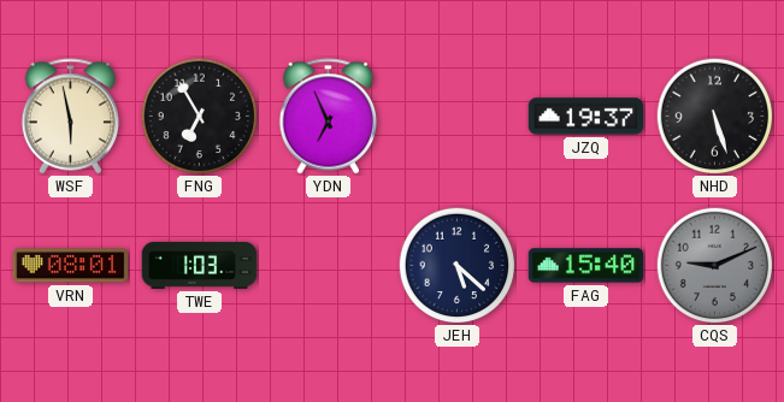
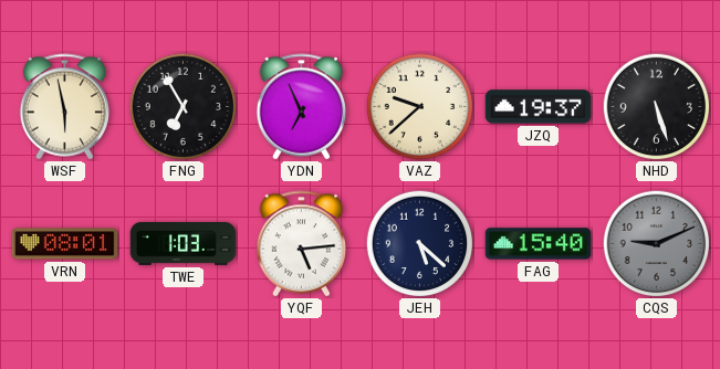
VAZ: none -> 9:38 (419, 106)
YQF: none -> 5:14 (302, 244)
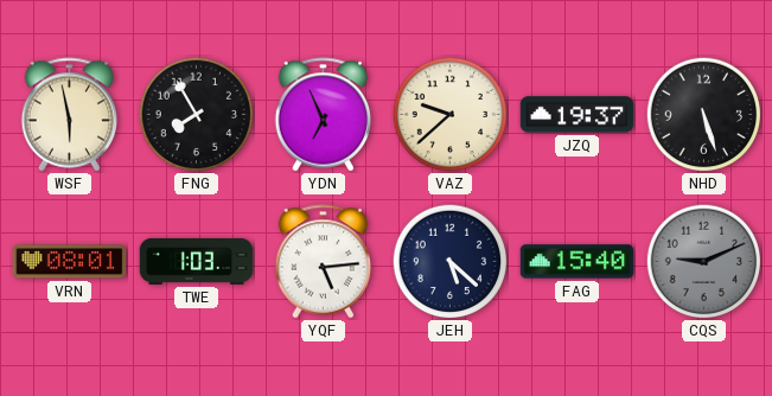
FNG: 6:55 -> 7:55 (196, 114)
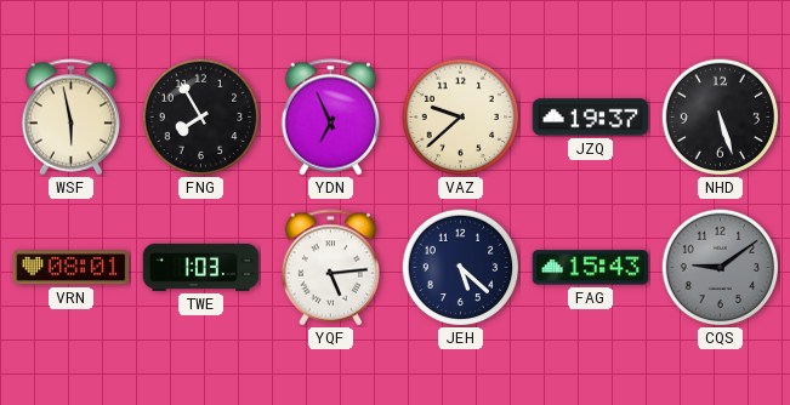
FAG: 15:40 -> 15:43 (591, 268)
CQS: 9:11 -> 9:09 (720, 267)
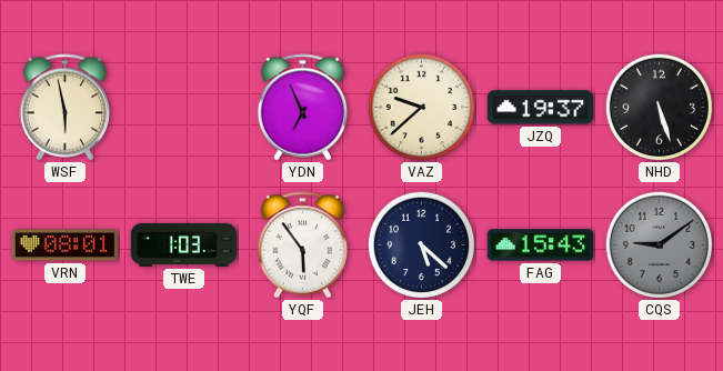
FNG: 7:55 -> none (200, 116)
YQF: 5:14 -> 5:54 (303, 245)
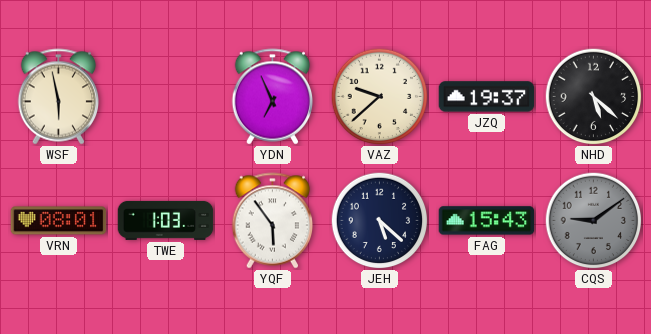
NHD: 5:27 -> 5:22 (593, 96)
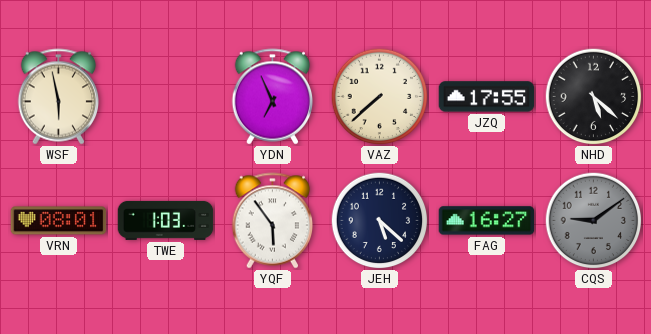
VAZ: 9:38 -> 7:38 (379, 96)
JZQ: 19:37 -> 17:55 (487, 97)
FAG: 15:43 -> 16:27 (487, 221)
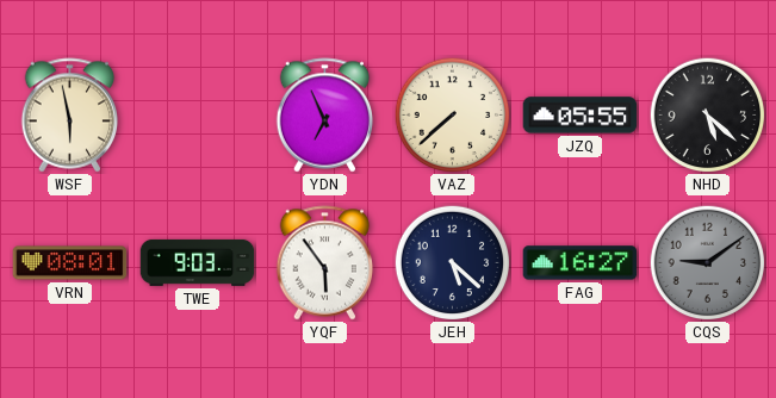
JZQ: 17:55 -> 05:55 (581, 116)
TWE: 1:03 -> 9:03 (198, 262)
